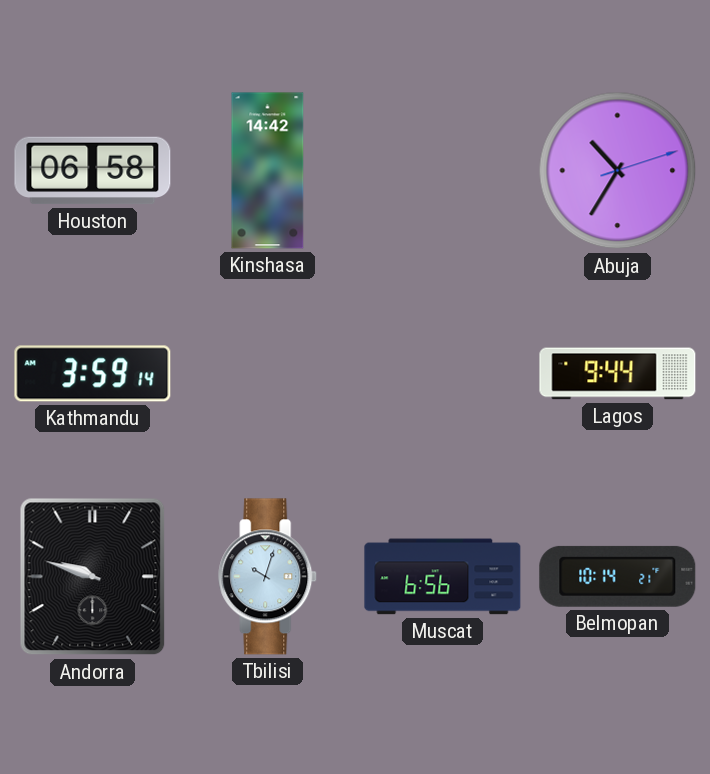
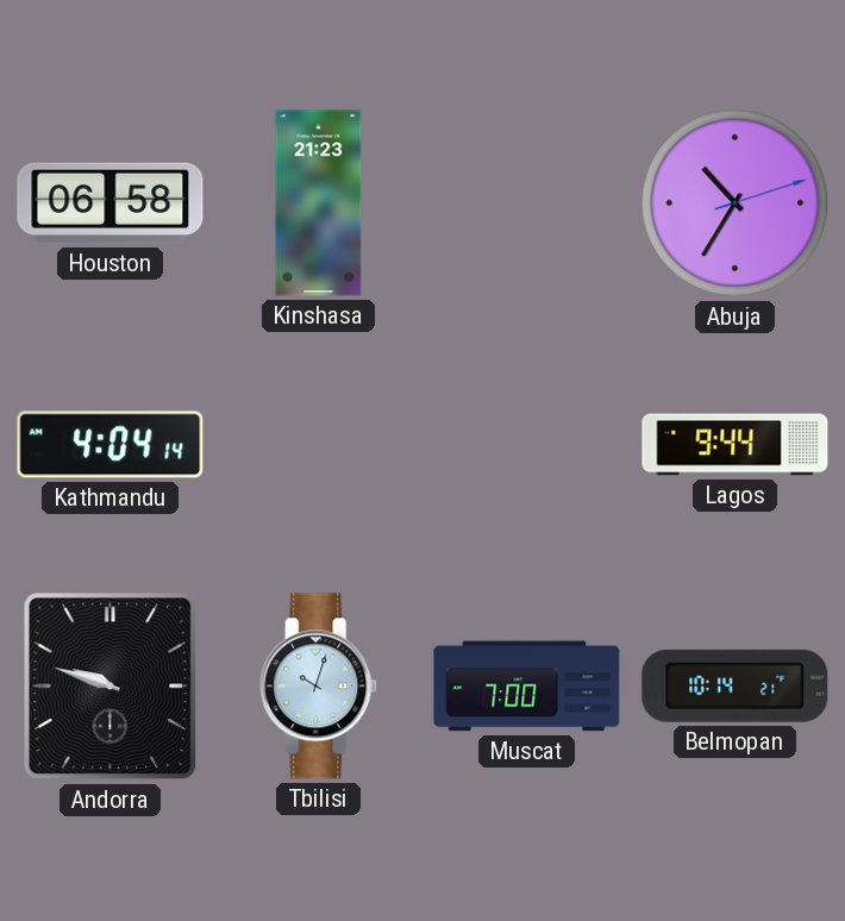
Kinshasa: 14:42 -> 21:23 (319, 203)
Kathmandu: 3:59 -> 4:04 (111, 445)
Muscat: 6:56 -> 7:00 (527, 687)
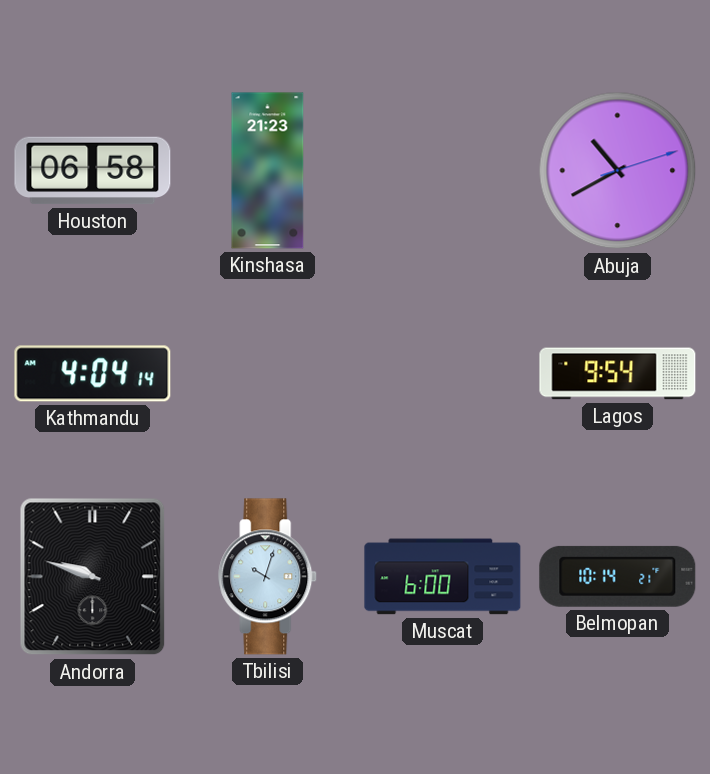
Abuja: 10:35 -> 10:40 (618, 171)
Lagos: 9:44 -> 9:54 (618, 374)
Muscat: 7:00 -> 6:00 (443, 577)
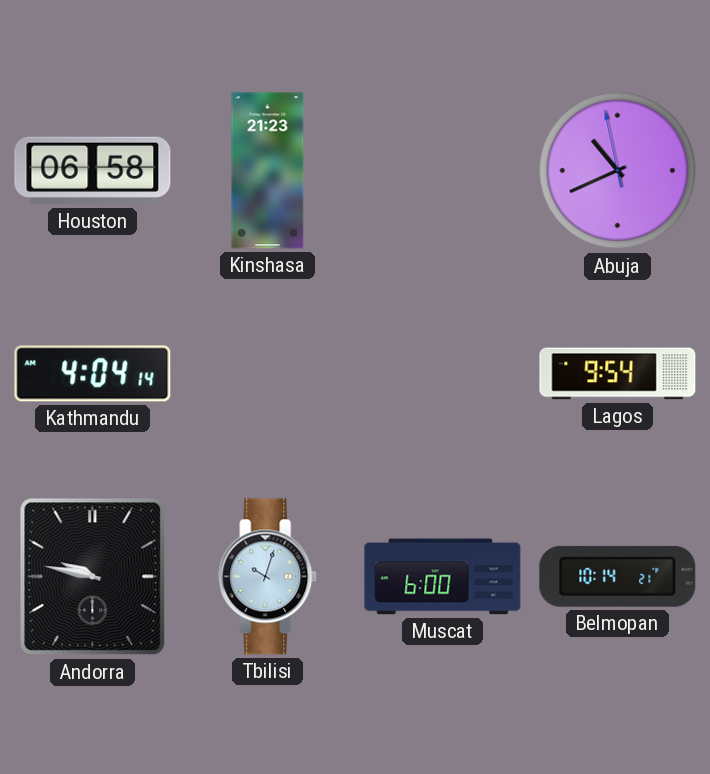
Abuja: 10:40:12 -> 10:40:58 (618, 171)
Andorra: 9:48 -> 9:47 (93, 577)
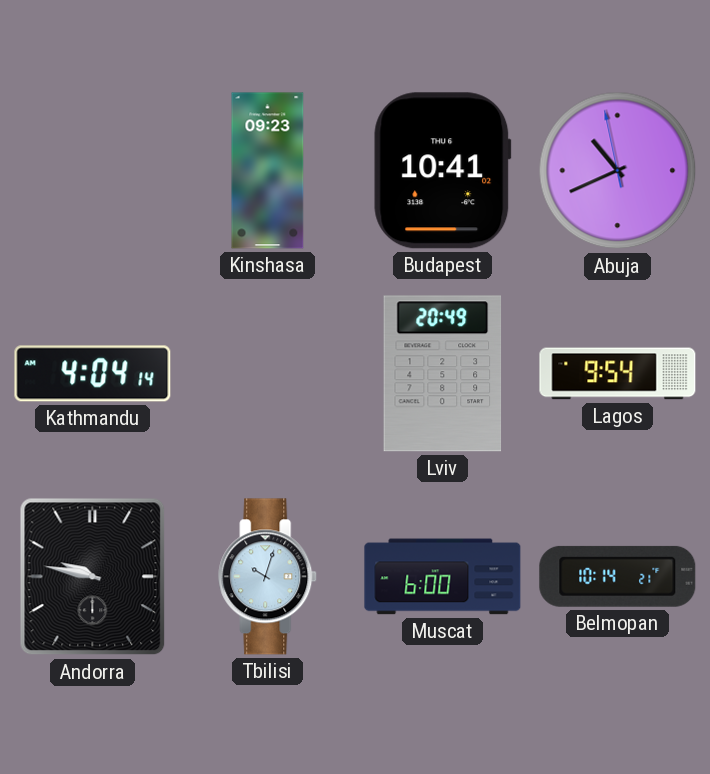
Houston: 06:58 -> none (93, 171)
Kinshasa: 21:23 -> 09:23 (268, 171)
Budapest: none -> 10:41 (443, 171)
Lviv: none -> 20:49 (443, 374)
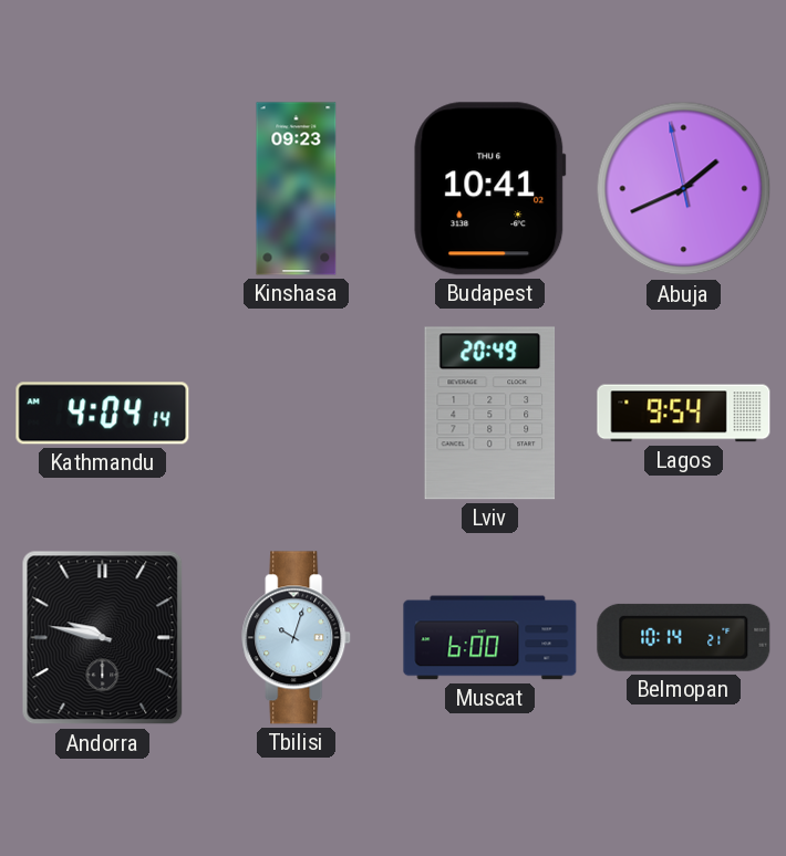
Abuja: 10:40 -> 1:40 (684, 189)
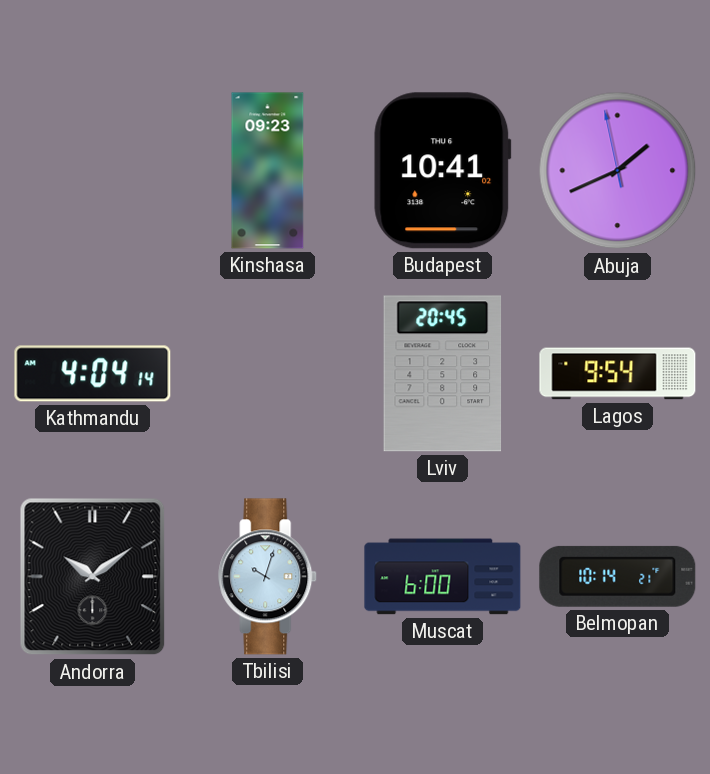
Lviv: 20:49 -> 20:45 (443, 374)
Andorra: 9:47 -> 10:09 (93, 577)
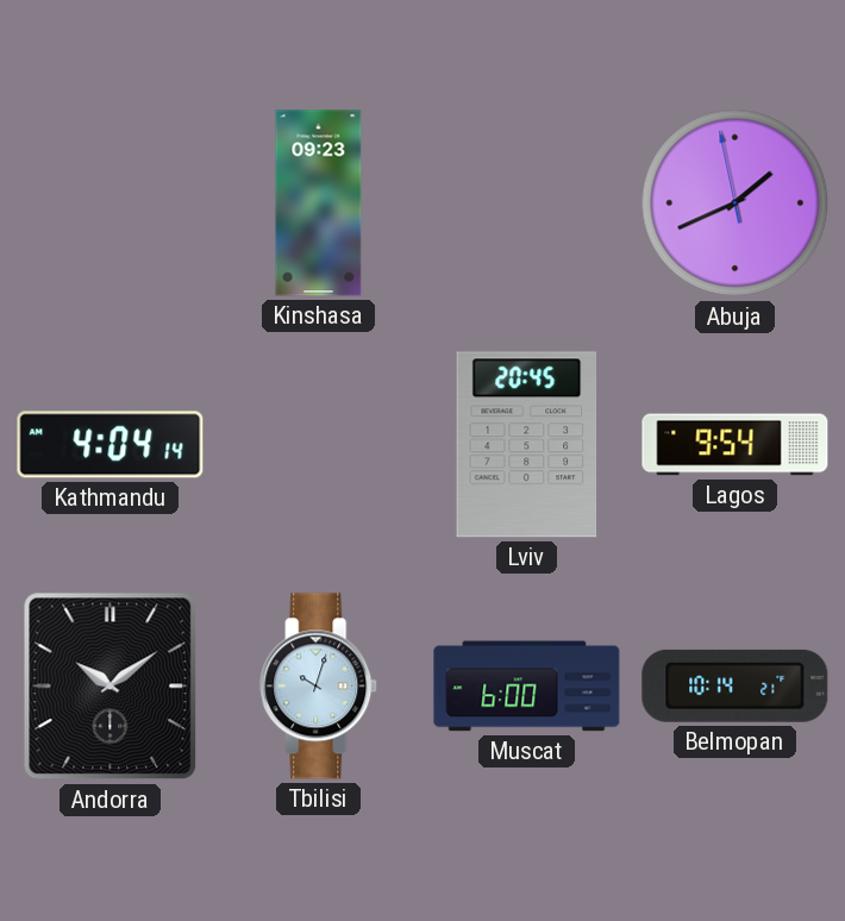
Budapest: 10:41 -> none (443, 171)
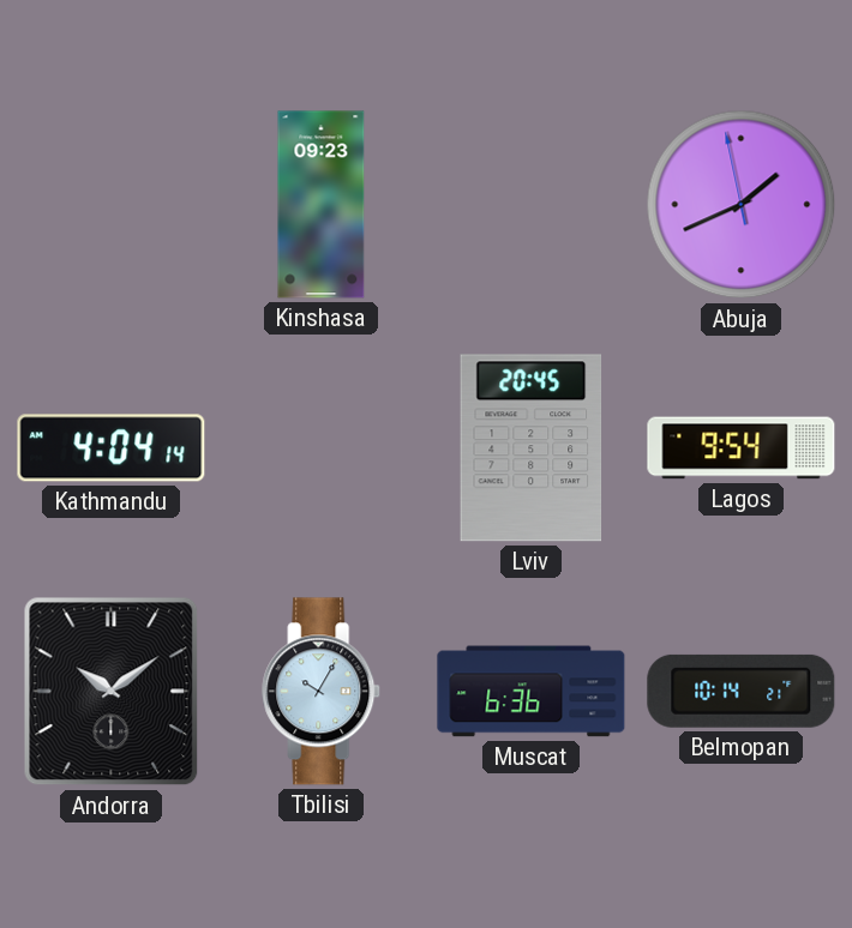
Tbilisi: 10:03 -> 10:05 (322, 692)
Muscat: 6:00 -> 6:36 (532, 692)
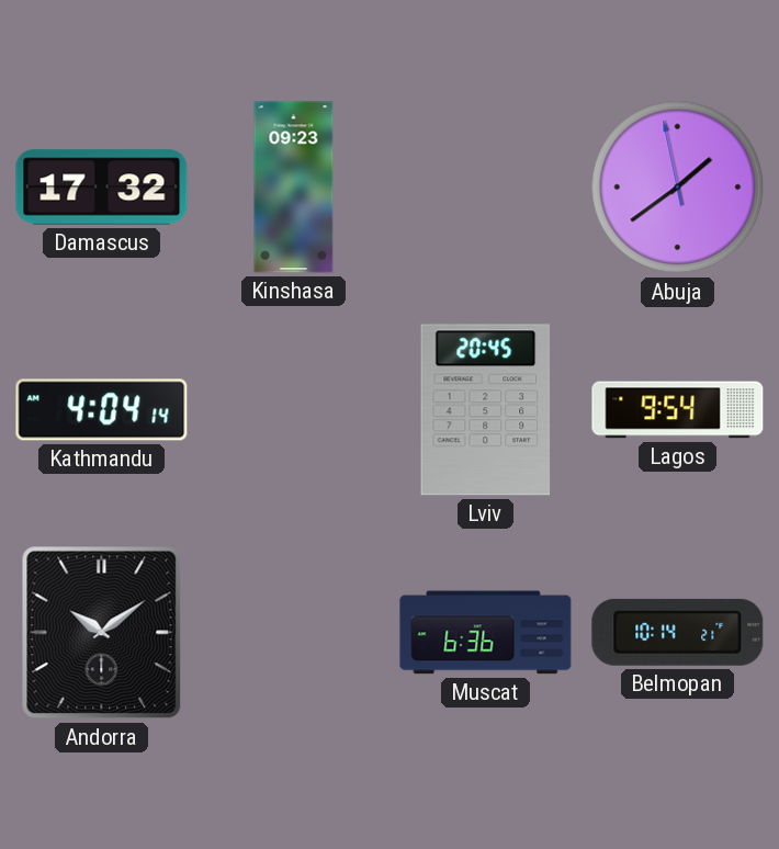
Damascus: none -> 17:32 (102, 188)
Abuja: 1:40 -> 1:38 (678, 188)
Tbilisi: 10:05 -> none (322, 692)
